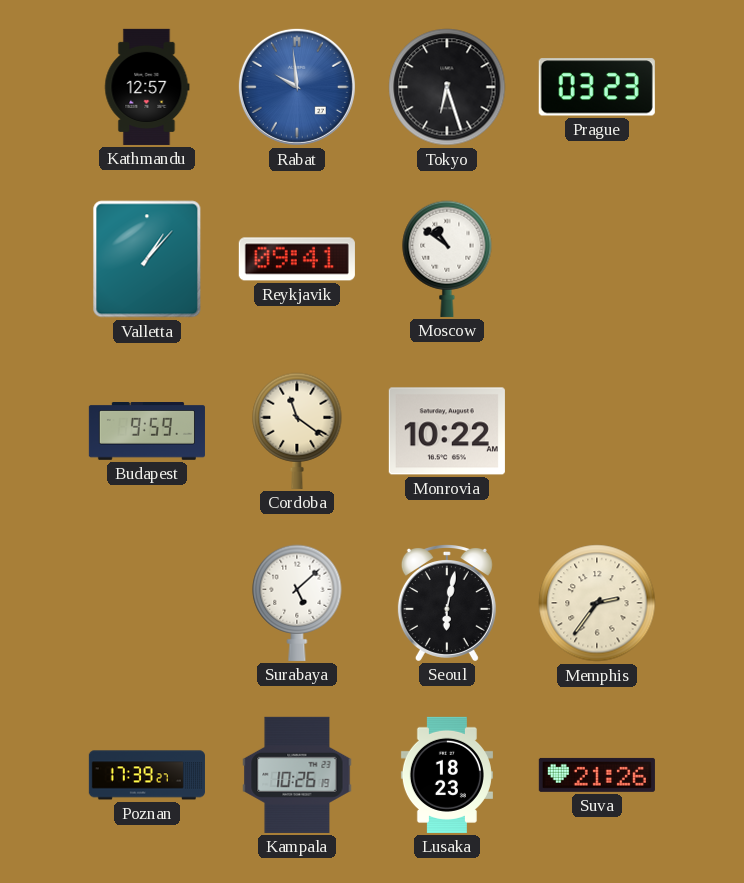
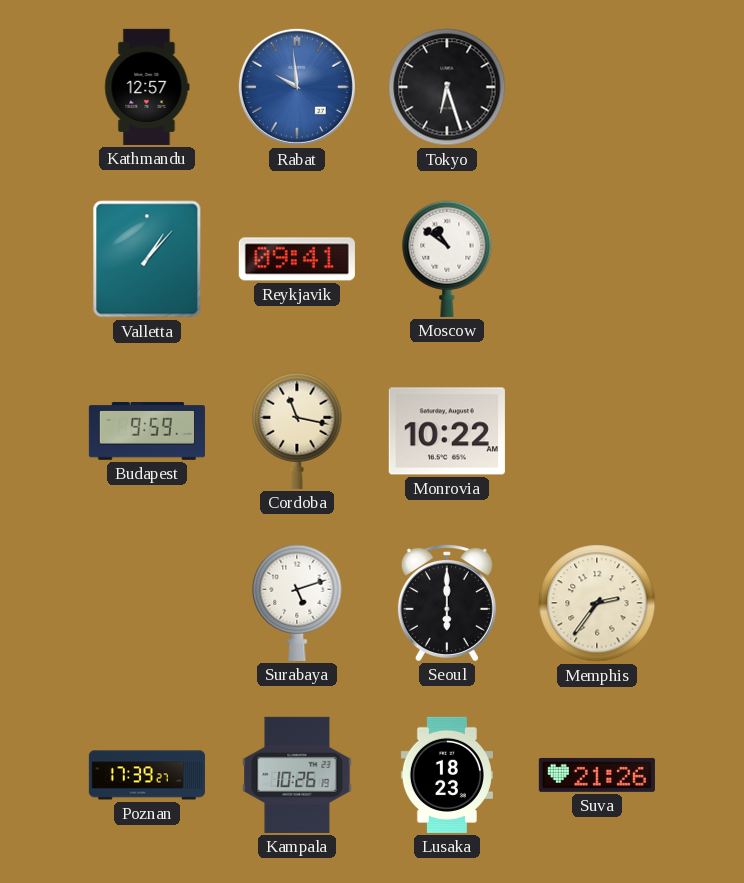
Prague: 03:23 -> none (597, 87)
Cordoba: 11:21 -> 11:17 (297, 431)
Surabaya: 5:08 -> 5:12 (297, 603)
Seoul: 6:02 -> 6:00 (447, 603)
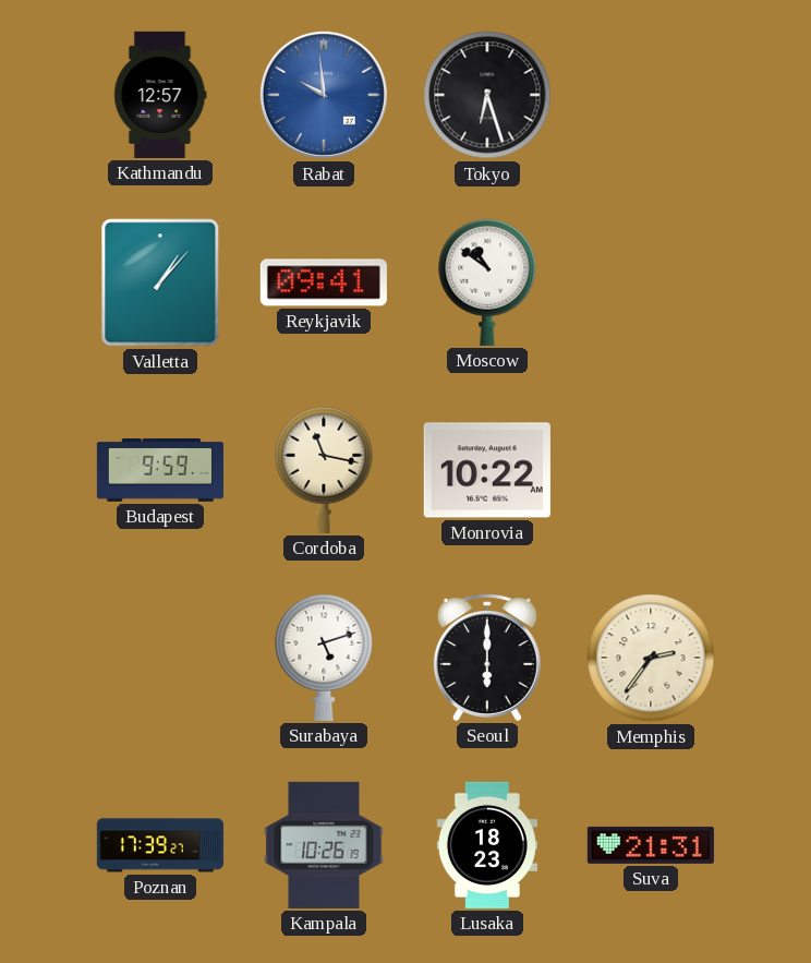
Suva: 21:26 -> 21:31 (651, 845)
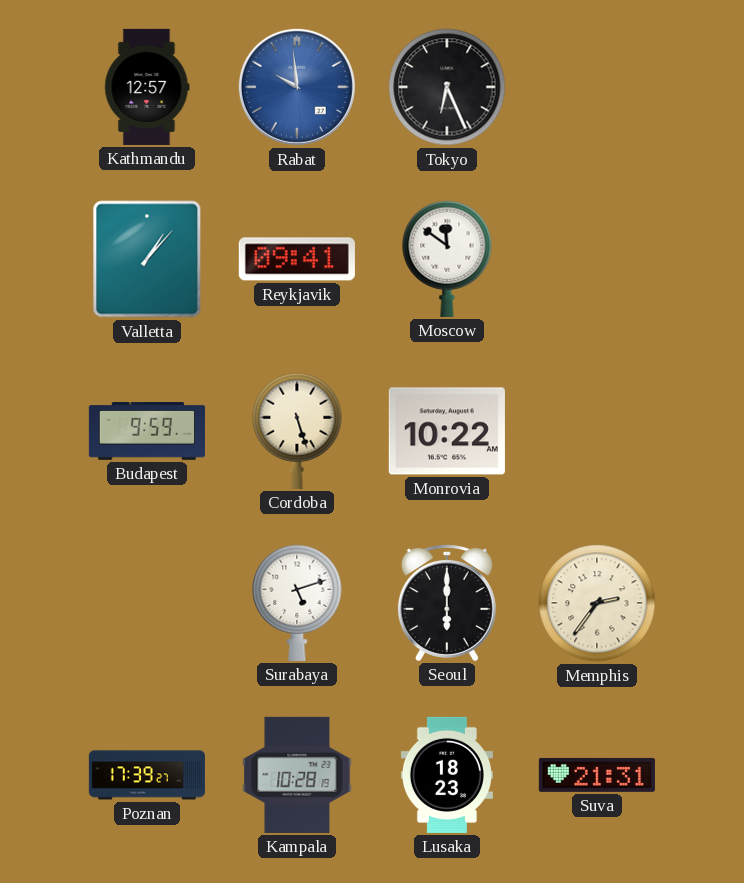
Tokyo: 6:27 -> 6:26 (447, 87)
Moscow: 10:51 -> 11:51 (447, 259)
Cordoba: 11:17 -> 5:27 (297, 431)
Kampala: 10:26 -> 10:28 (297, 775)
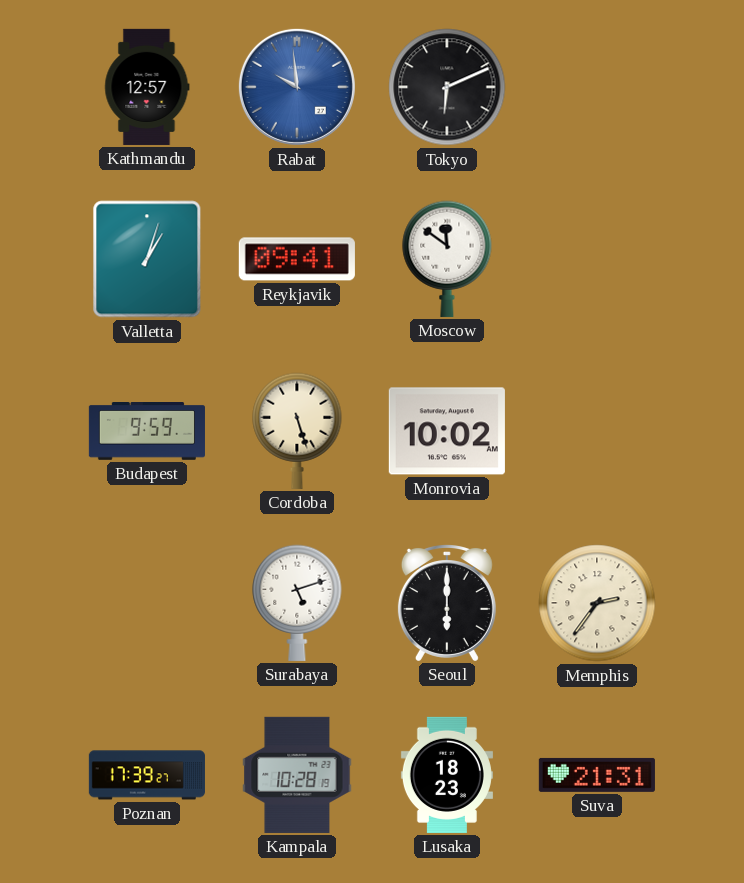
Tokyo: 6:26 -> 6:11 (447, 87)
Valletta: 1:07 -> 1:03 (147, 259)
Monrovia: 10:22 -> 10:02 (447, 431)
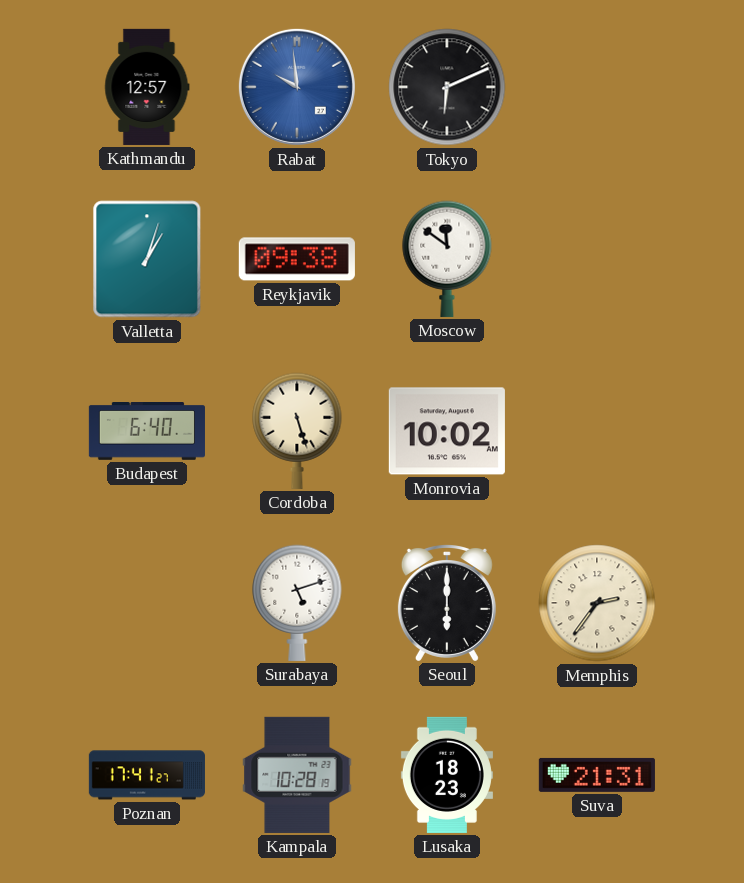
Reykjavik: 09:41 -> 09:38 (297, 259)
Budapest: 9:59 -> 6:40 (147, 432)
Poznan: 17:39 -> 17:41 (147, 775)
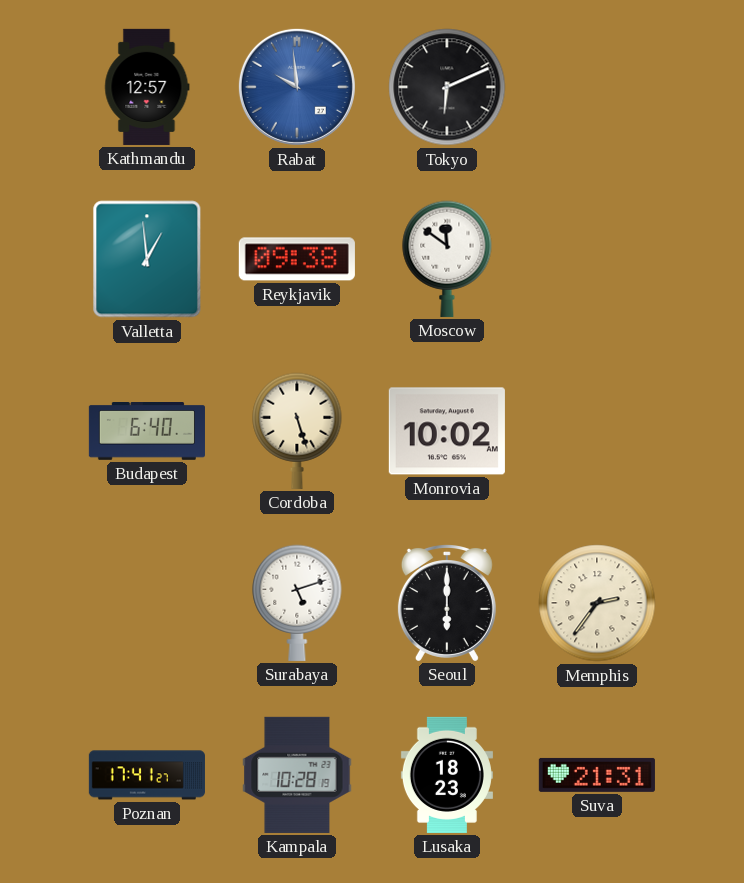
Valletta: 1:03 -> 12:59 (147, 259)
